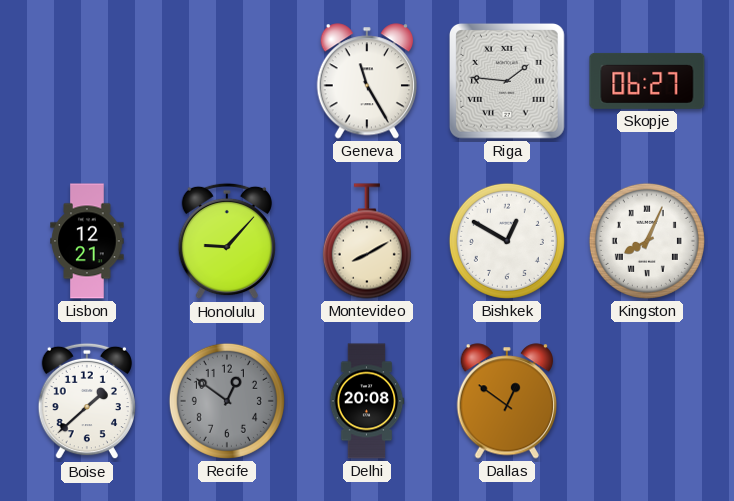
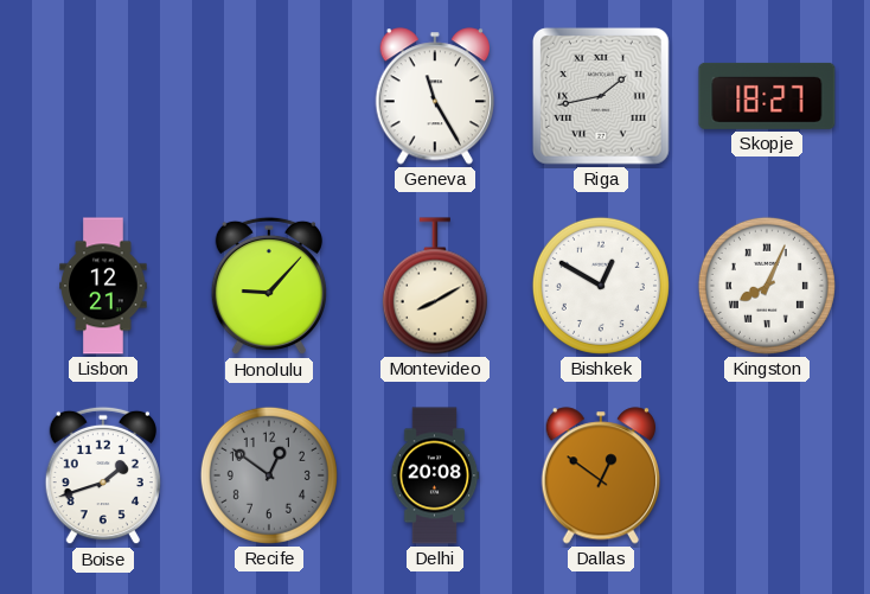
Riga: 1:46 -> 1:43 (601, 96)
Skopje: 06:27 -> 18:27 (767, 96)
Boise: 1:38 -> 1:42 (103, 475)
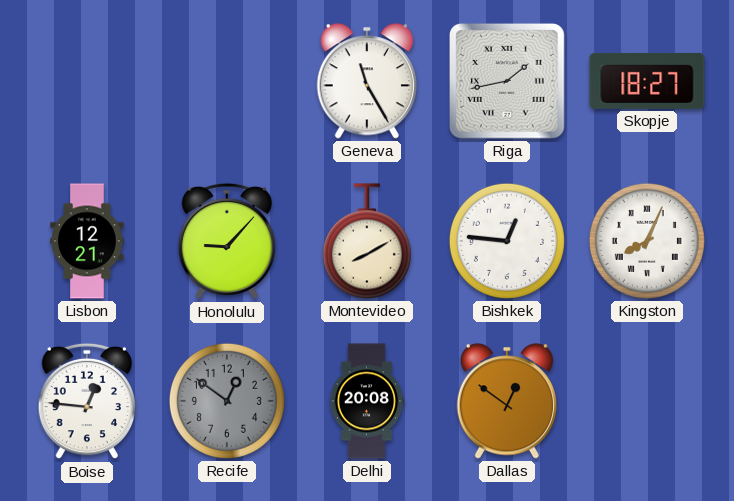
Bishkek: 12:50 -> 12:46 (507, 241)
Boise: 1:42 -> 12:46 (87, 401)
